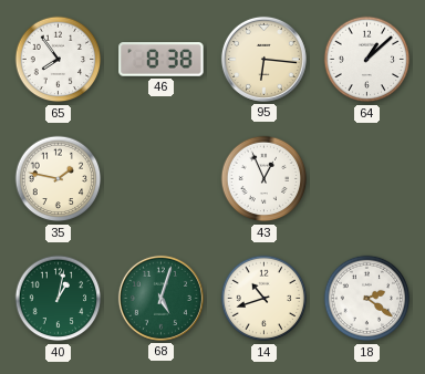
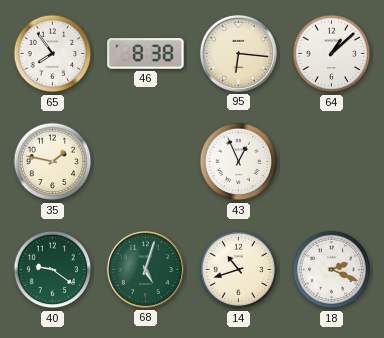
40: 1:02 -> 9:21 (53, 270)
18: 2:21 -> 2:19 (332, 270)
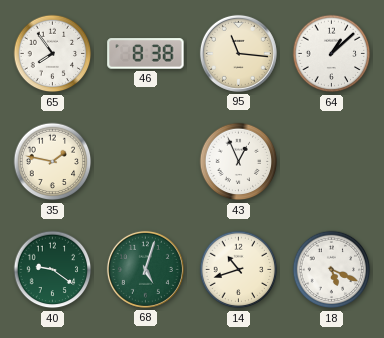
95: 6:16 -> 11:16 (238, 53)
18: 2:19 -> 5:19 (332, 270)
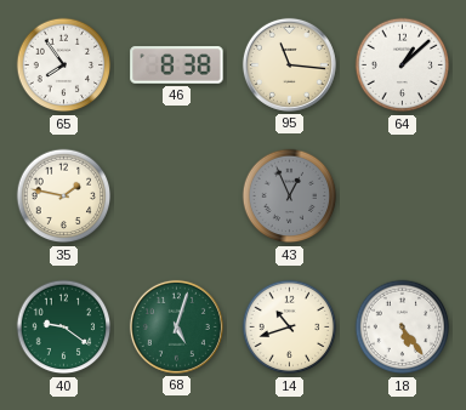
43 dial: white -> grey (290, 197)
18: 5:19 -> 5:24 (403, 328)
